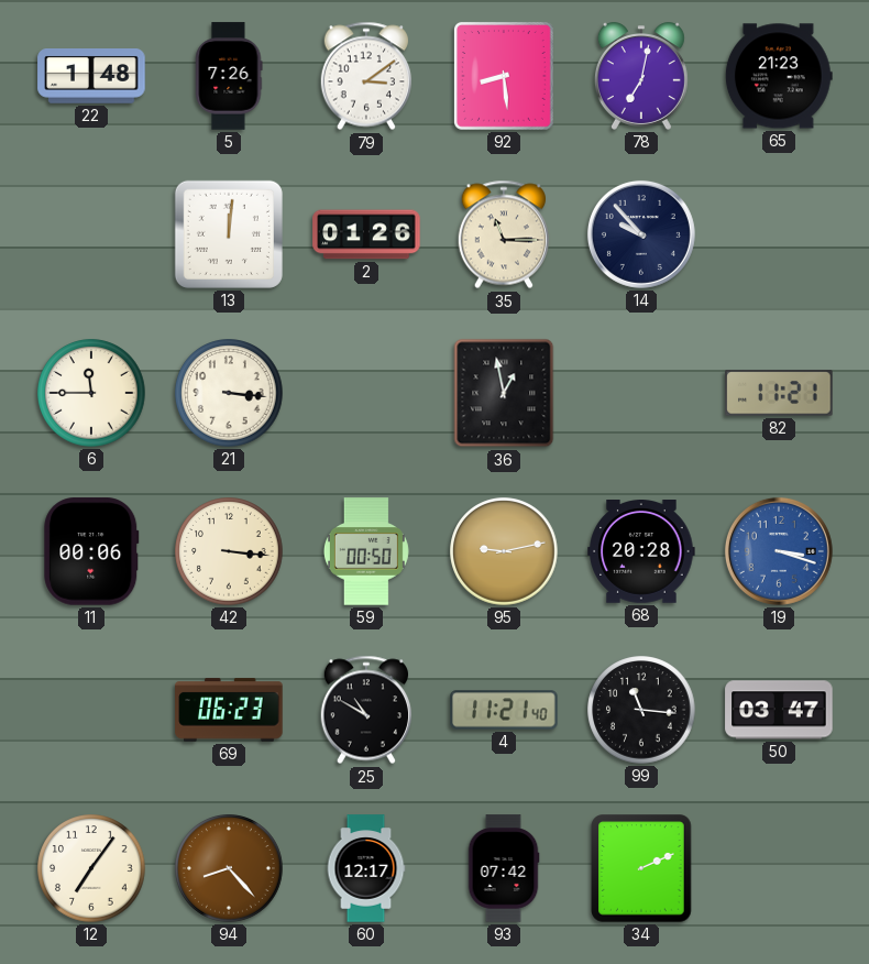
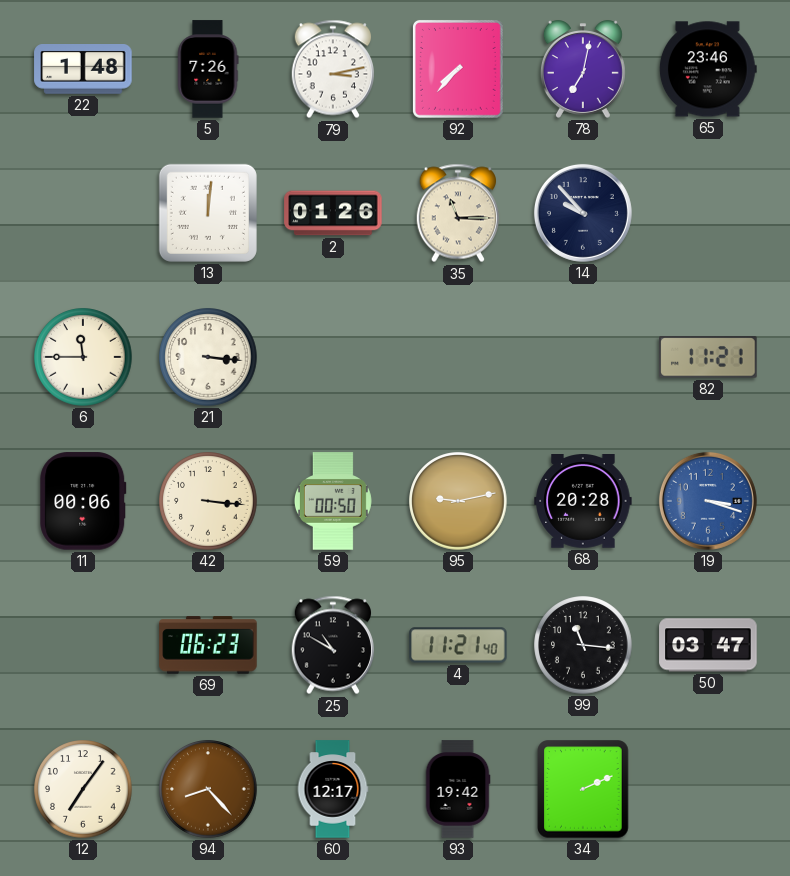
79: 3:09 -> 3:13 (332, 69)
92: 8:29 -> 7:37 (458, 69)
65: 21:23 -> 23:46 (708, 69)
36: 12:58 -> none (504, 393)
93: 07:42 -> 19:42 (458, 789)
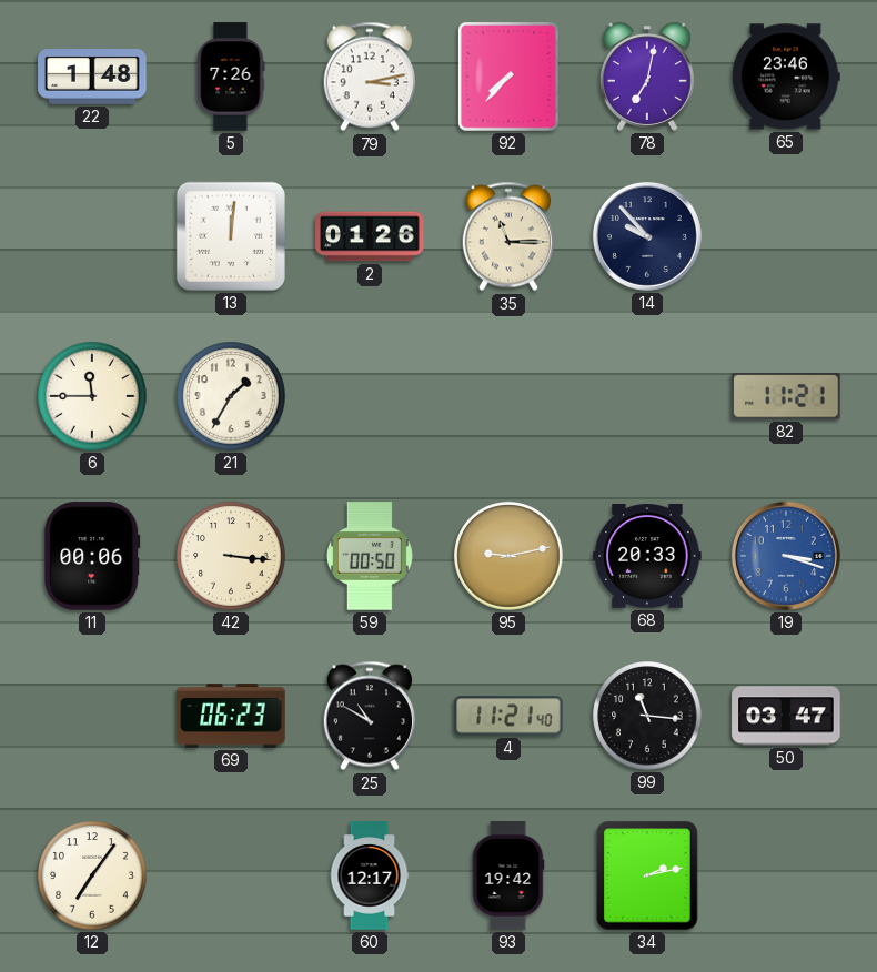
21: 3:16 -> 1:35 (231, 396)
68: 20:28 -> 20:33 (647, 557)
94: 8:23 -> none (208, 789)
34: 2:11 -> 2:13 (647, 875)
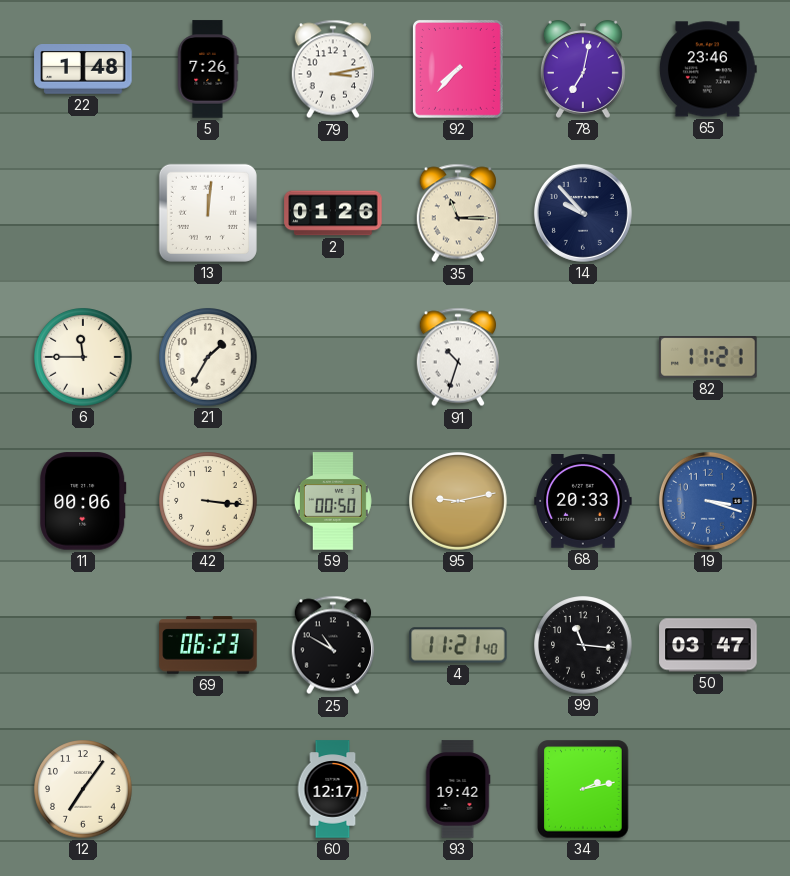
91: none -> 10:33 (457, 357)
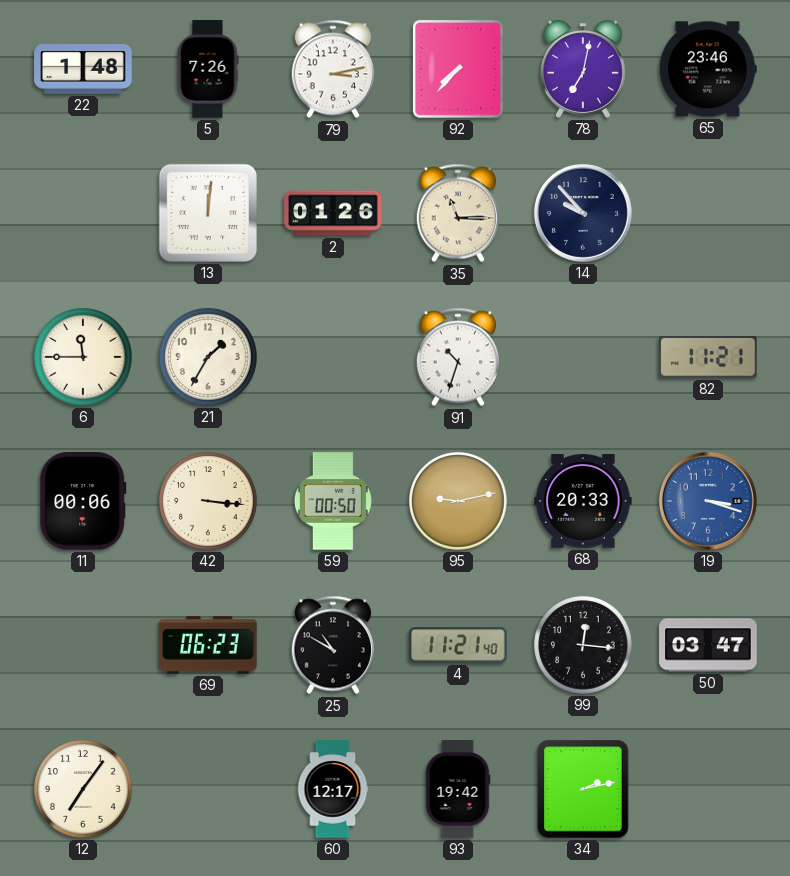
99: 11:16 -> 12:16 (583, 645)
